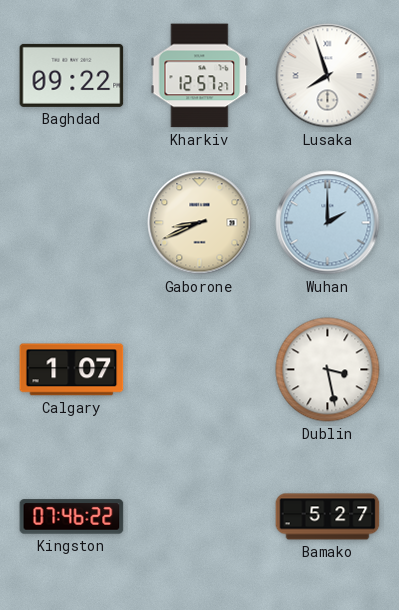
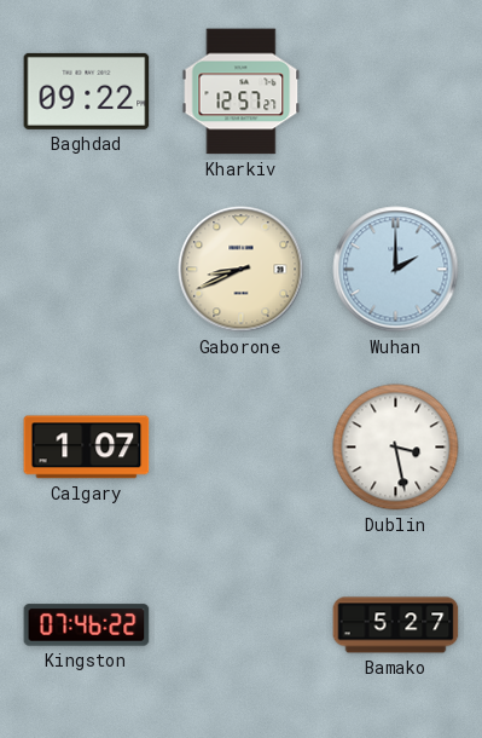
Lusaka: 7:57 -> none (328, 76)
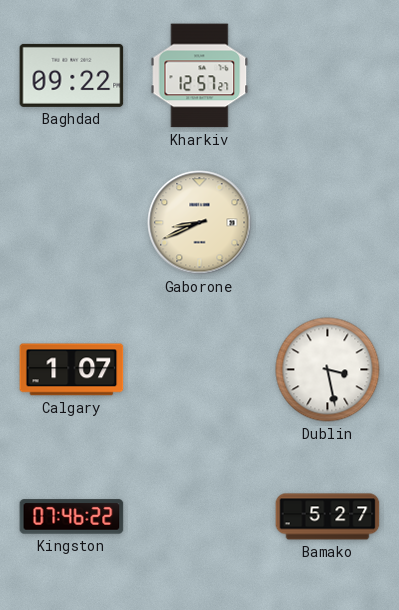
Wuhan: 2:00 -> none (396, 270)
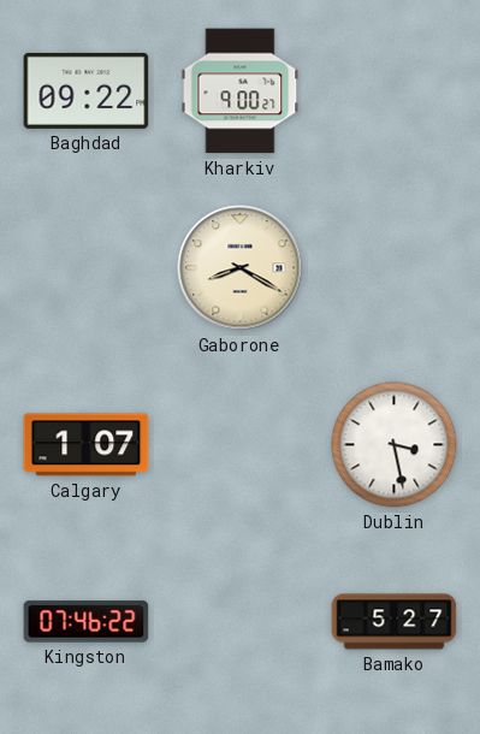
Kharkiv: 12:57 -> 9:00 (241, 91)
Gaborone: 8:41 -> 8:20 (241, 268)
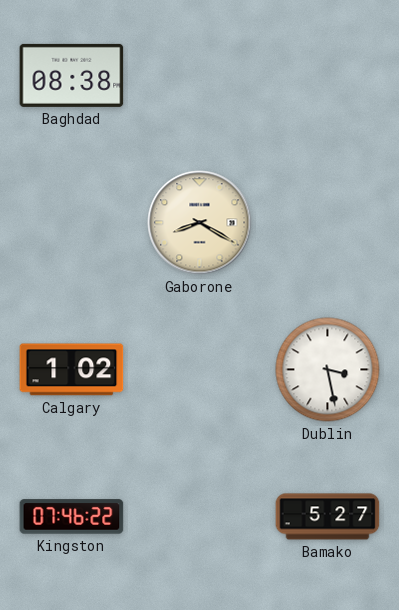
Baghdad: 09:22 -> 08:38 (72, 75)
Kharkiv: 9:00 -> none (241, 91)
Calgary: 1:07 -> 1:02 (72, 370)
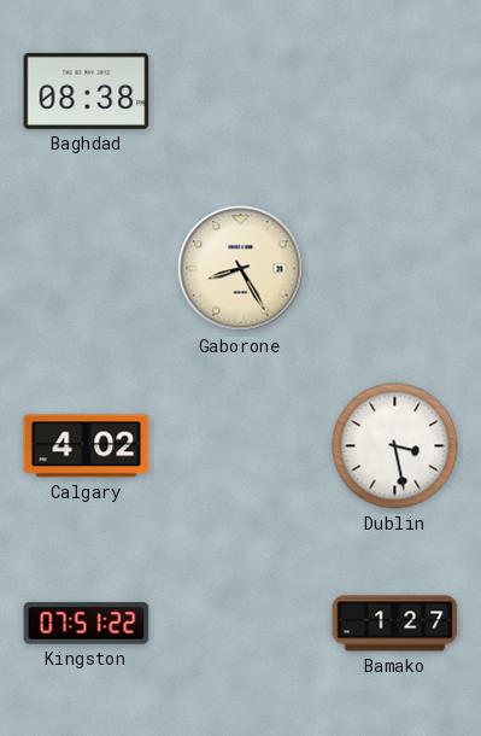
Gaborone: 8:20 -> 8:25 (241, 269)
Calgary: 1:02 -> 4:02 (87, 446)
Kingston: 07:46 -> 07:51 (87, 624)
Bamako: 5:27 -> 1:27 (395, 624)
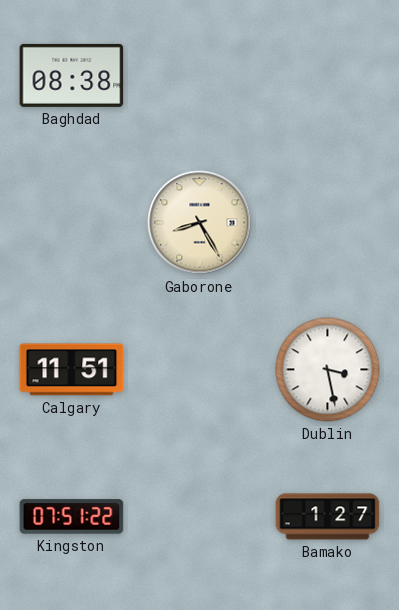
Calgary: 4:02 -> 11:51 (72, 370)
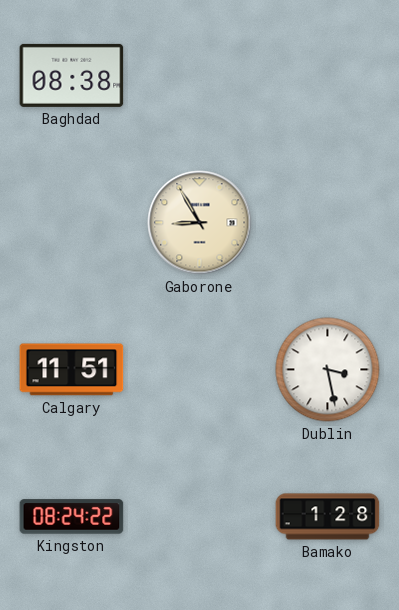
Gaborone: 8:25 -> 8:55 (200, 223)
Kingston: 07:51 -> 08:24 (72, 517)
Bamako: 1:27 -> 1:28 (328, 517)
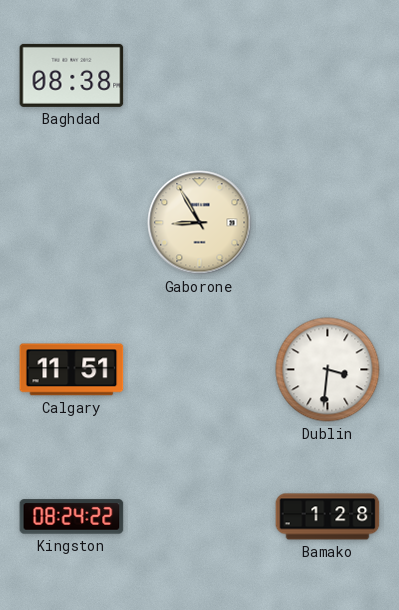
Dublin: 3:28 -> 3:31 (328, 370)
